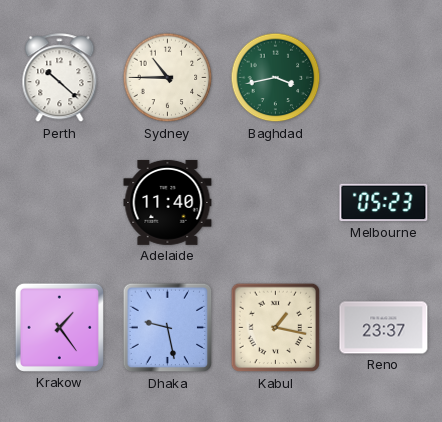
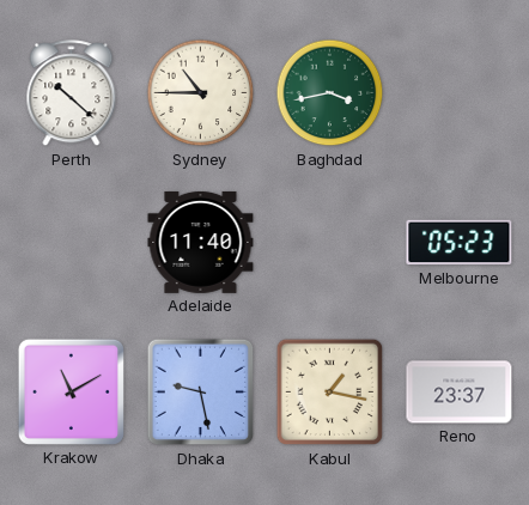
Krakow: 1:24 -> 11:10 (71, 391)
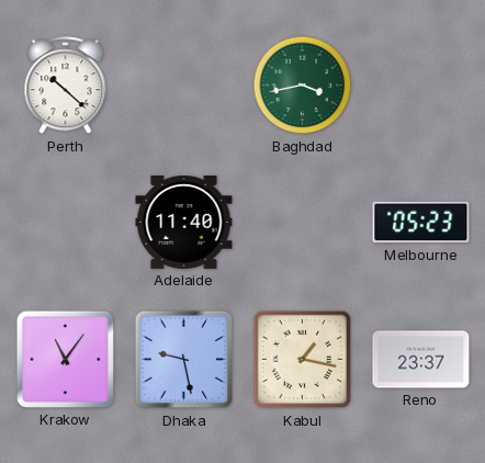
Sydney: 10:45 -> none (201, 93)
Krakow: 11:10 -> 11:06 (65, 359)
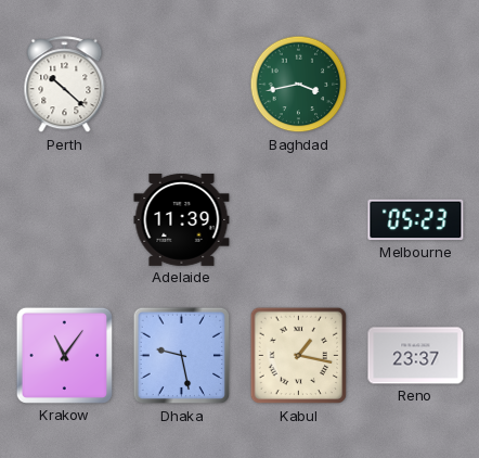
Adelaide: 11:40 -> 11:39 (182, 219)
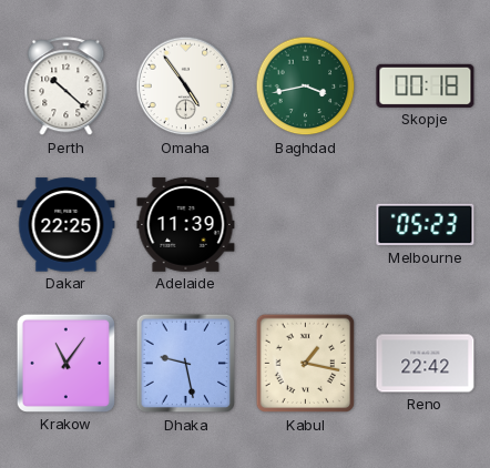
Omaha: none -> 4:54 (186, 87)
Skopje: none -> 00:18 (426, 85)
Dakar: none -> 22:25 (67, 225)
Reno: 23:37 -> 22:42 (426, 364)
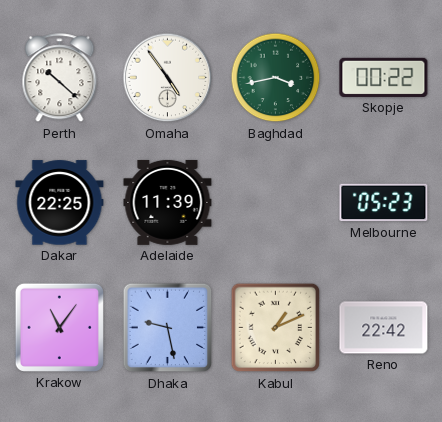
Skopje: 00:18 -> 00:22 (384, 77)
Kabul: 1:17 -> 1:11 (276, 328)
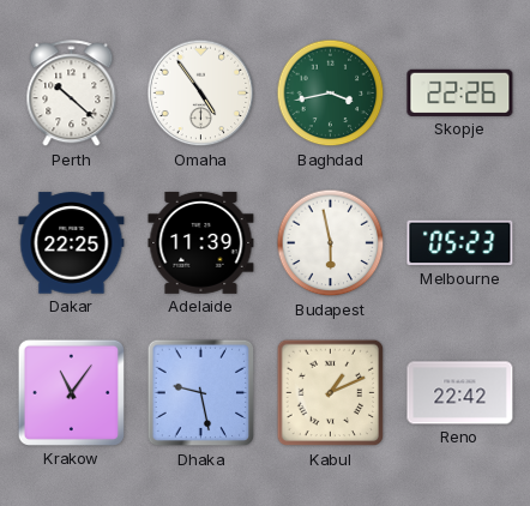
Skopje: 00:22 -> 22:26 (460, 92)
Budapest: none -> 5:58 (331, 243)
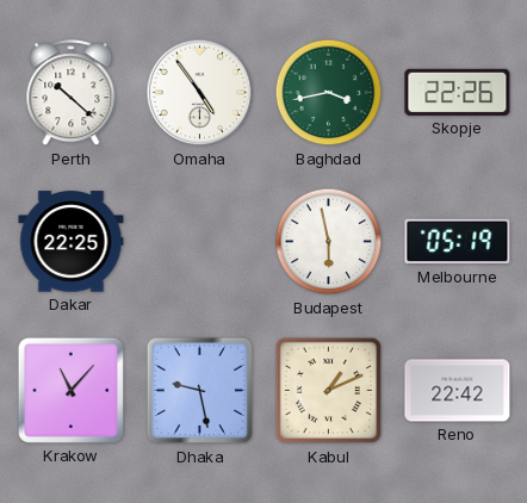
Adelaide: 11:39 -> none (201, 242)
Melbourne: 05:23 -> 05:19 (458, 242)
Krakow: 11:06 -> 11:07 (70, 390)
